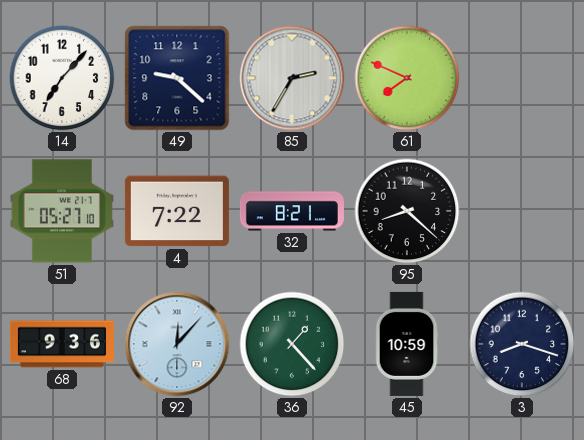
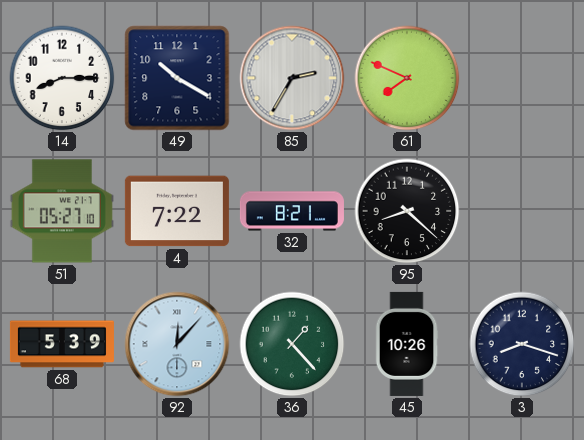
14: 7:07 -> 8:15 (62, 78)
49: 9:22 -> 10:20 (177, 78)
68: 9:36 -> 5:39 (62, 344)
45: 10:59 -> 10:26 (407, 344)
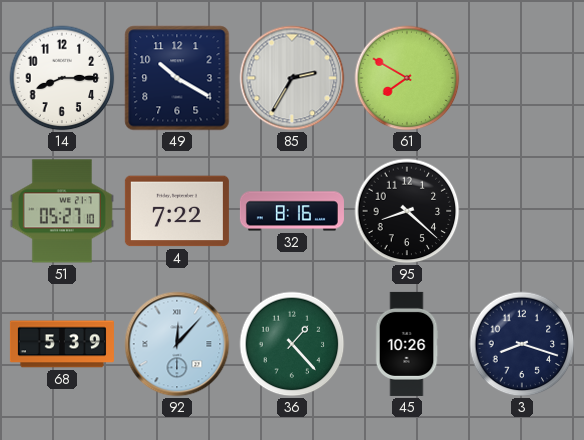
61: 7:49 -> 7:50 (407, 78)
32: 8:21 -> 8:16 (292, 211)
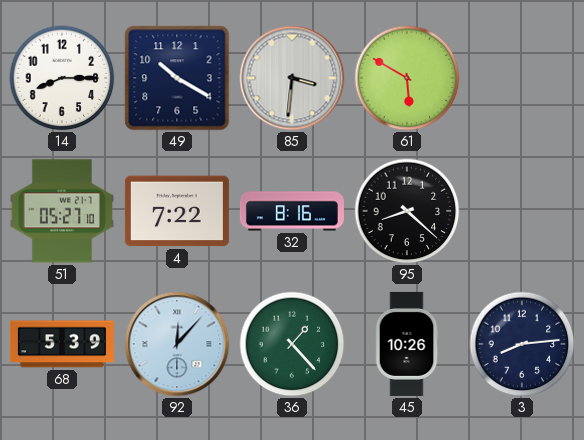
85: 2:35 -> 3:31 (292, 78)
61: 7:50 -> 5:50 (407, 78)
3: 8:18 -> 8:14 (522, 344)
